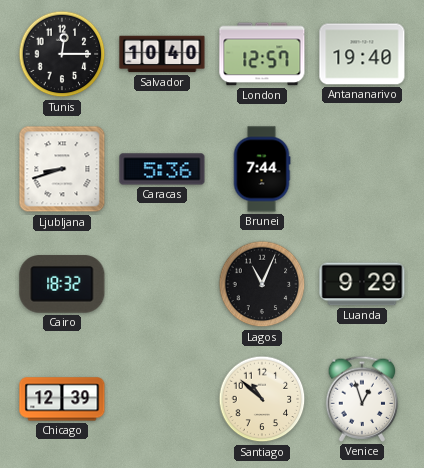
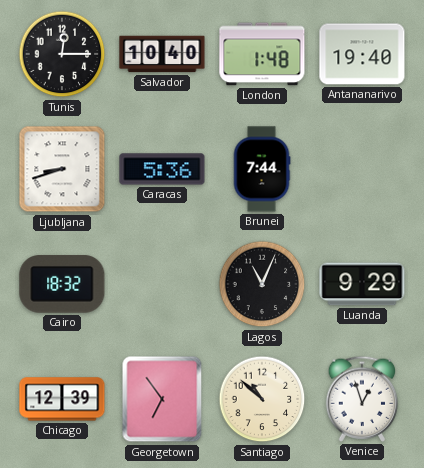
London: 12:57 -> 1:48 (262, 54)
Georgetown: none -> 6:54 (162, 399)
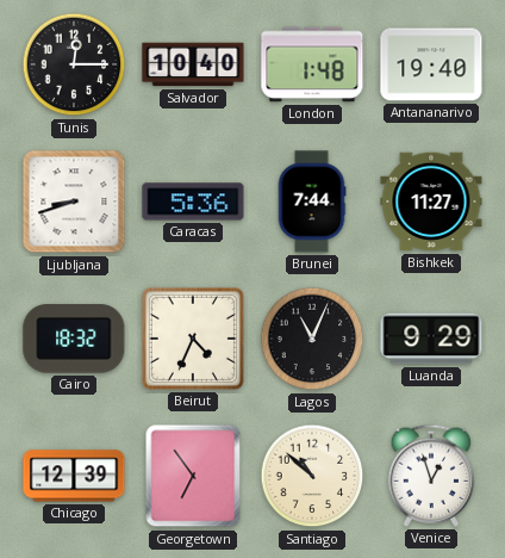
Bishkek: none -> 11:27 (431, 201)
Beirut: none -> 4:34 (193, 339)
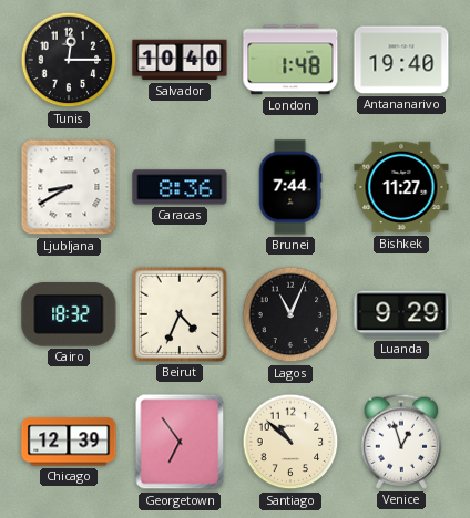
Ljubljana: 8:42 -> 8:40 (69, 187)
Caracas: 5:36 -> 8:36 (180, 187)
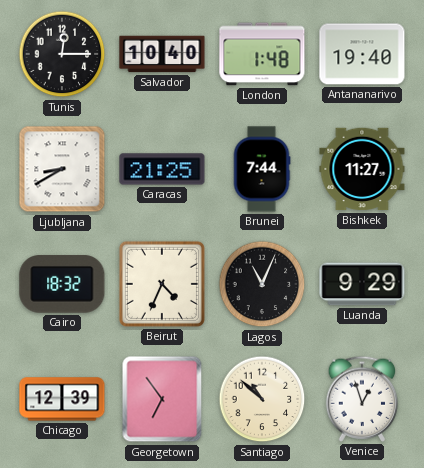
Caracas: 8:36 -> 21:25 (162, 169)
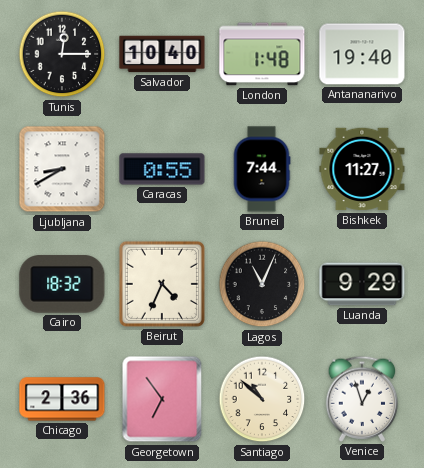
Caracas: 21:25 -> 0:55 (162, 169)
Chicago: 12:39 -> 2:36 (62, 399)
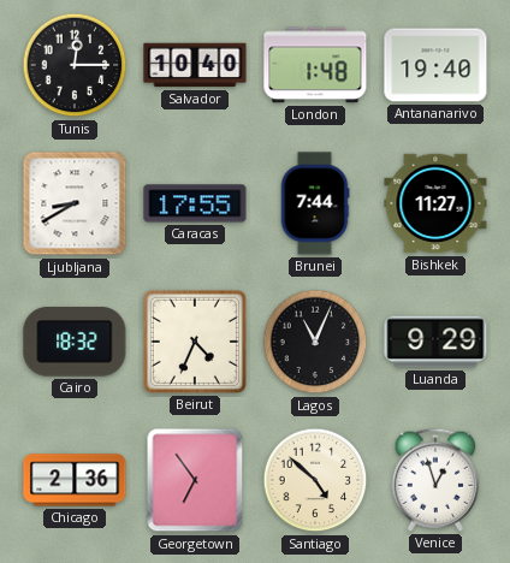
Caracas: 0:55 -> 17:55 (195, 203)
Santiago: 10:52 -> 4:52 (315, 480)
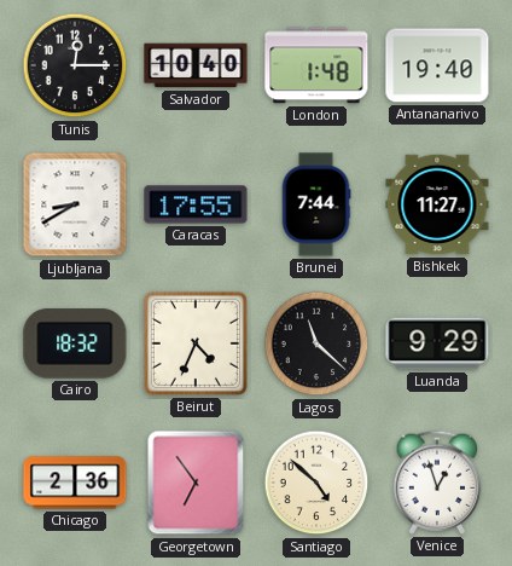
Lagos: 11:04 -> 11:22 (316, 343)
